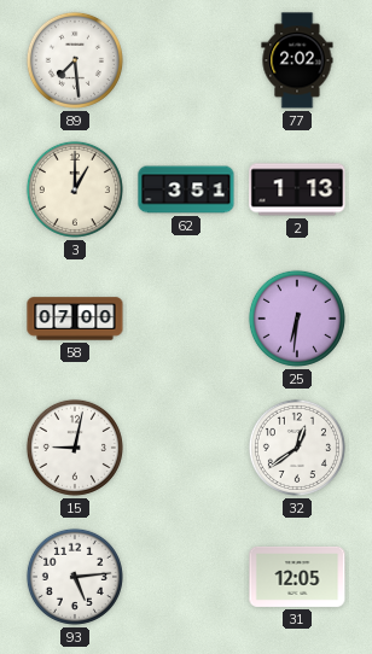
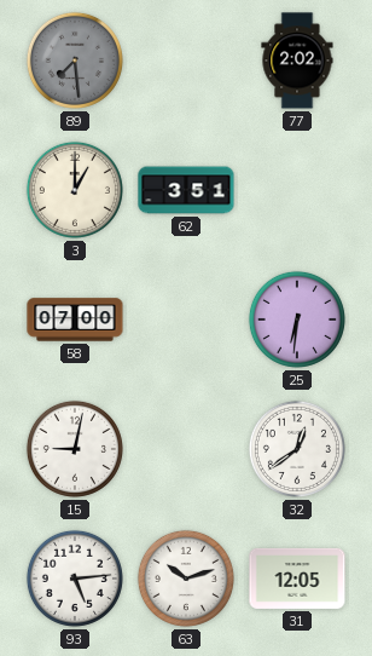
89 dial: white -> grey (75, 61)
2: 1:13 -> none (297, 189)
63: none -> 10:12 (186, 579)
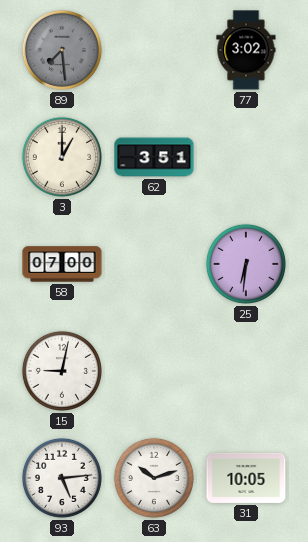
77: 2:02 -> 3:02 (246, 50)
32: 12:39 -> none (297, 449)
31: 12:05 -> 10:05 (246, 478)
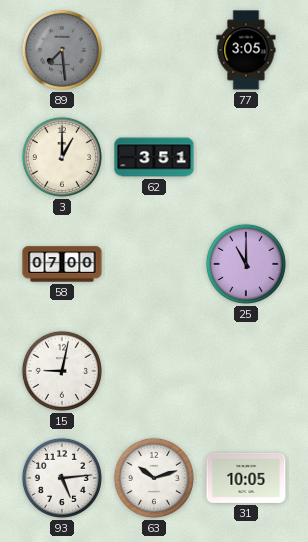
77: 3:02 -> 3:05 (246, 50)
25: 6:31 -> 11:00 (246, 264)
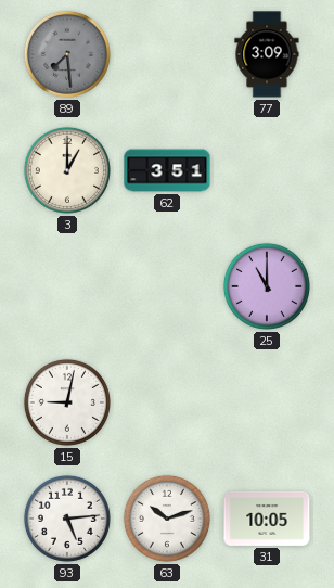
77: 3:05 -> 3:09 (267, 54)
58: 07:00 -> none (62, 264)
